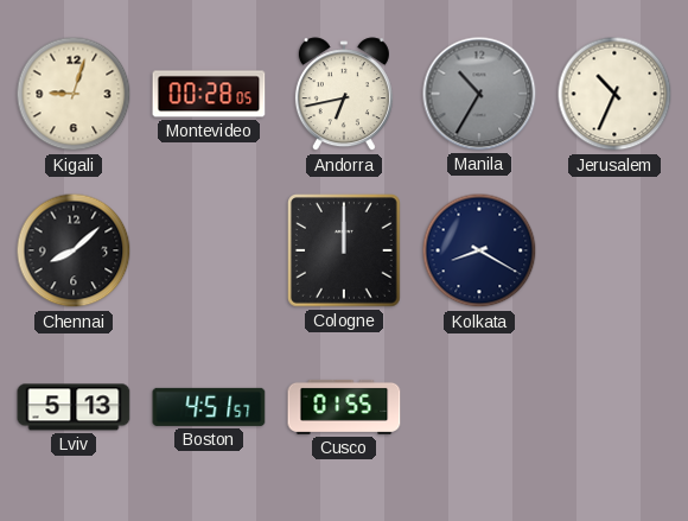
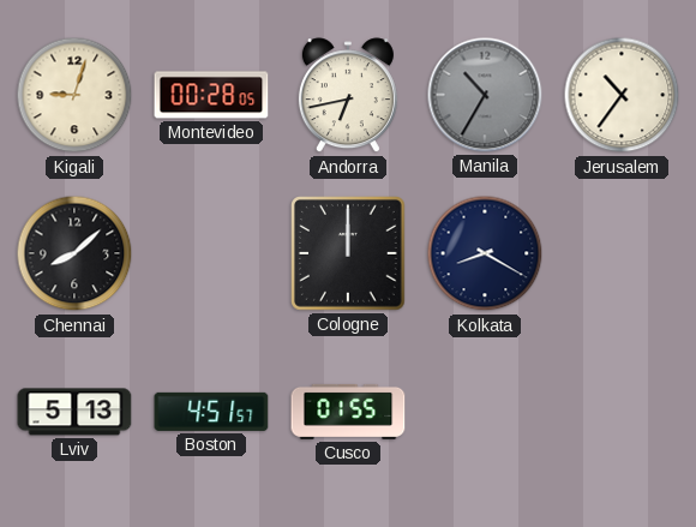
Jerusalem: 10:34 -> 10:36 (622, 95)
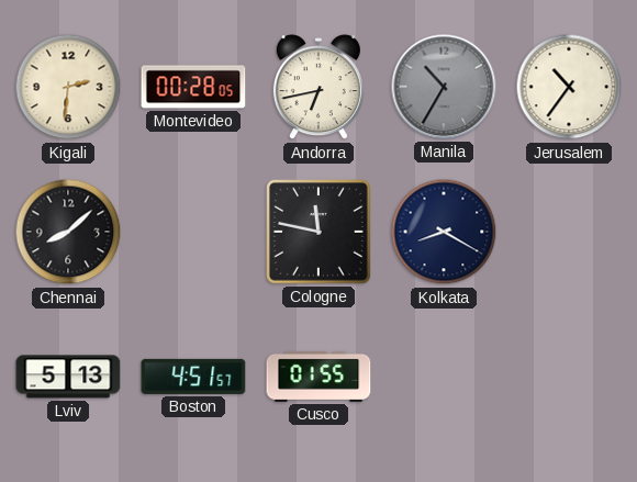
Kigali: 9:03 -> 2:31 (68, 87)
Cologne: 12:00 -> 11:47 (320, 233)
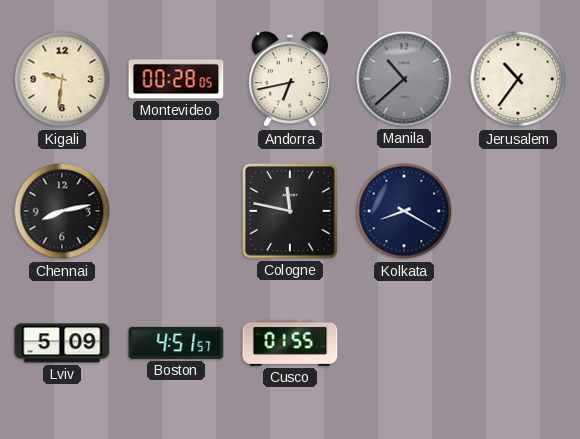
Kigali: 2:31 -> 9:31 (62, 79)
Manila: 10:35 -> 10:38 (404, 79)
Chennai: 8:08 -> 8:13 (62, 211)
Lviv: 5:13 -> 5:09 (62, 343)
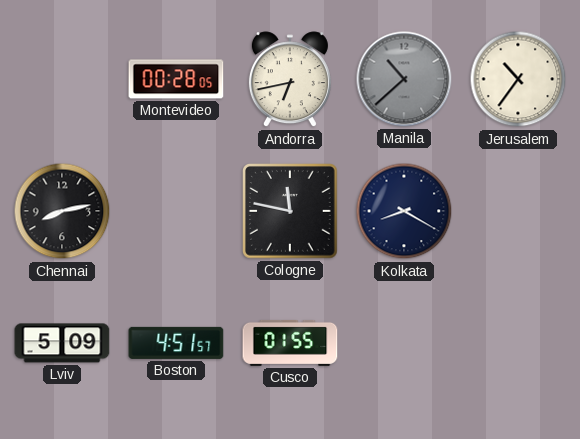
Kigali: 9:31 -> none (62, 79)
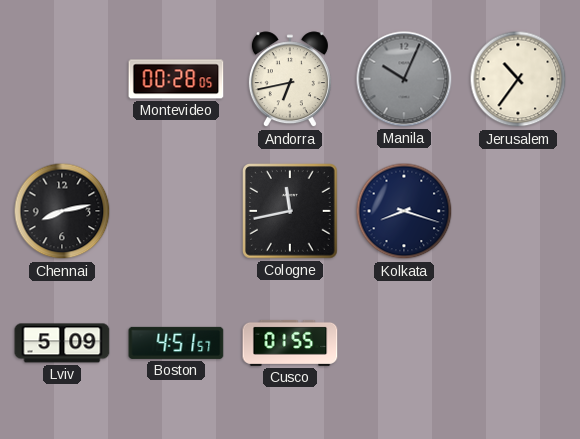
Manila: 10:38 -> 10:04 (404, 79)
Cologne: 11:47 -> 11:43 (291, 212)
Kolkata: 8:20 -> 8:18 (404, 211)
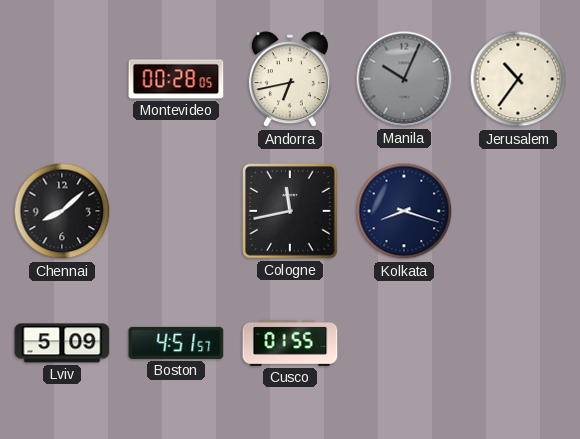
Chennai: 8:13 -> 8:08 (62, 211)
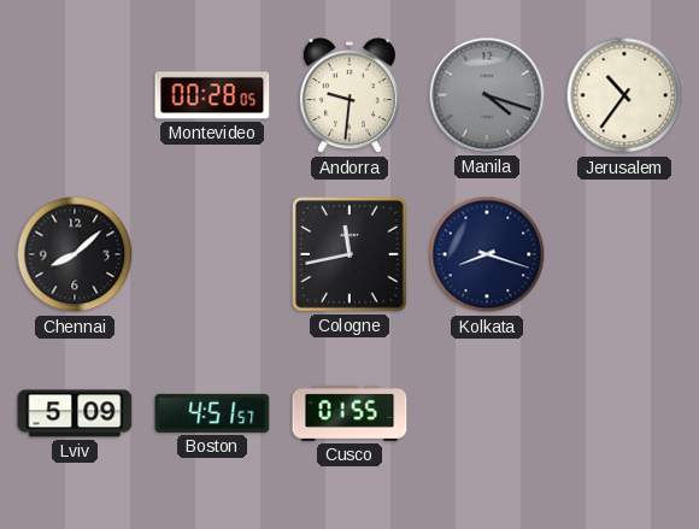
Andorra: 6:43 -> 9:31 (349, 96)
Manila: 10:04 -> 4:18 (487, 95)
